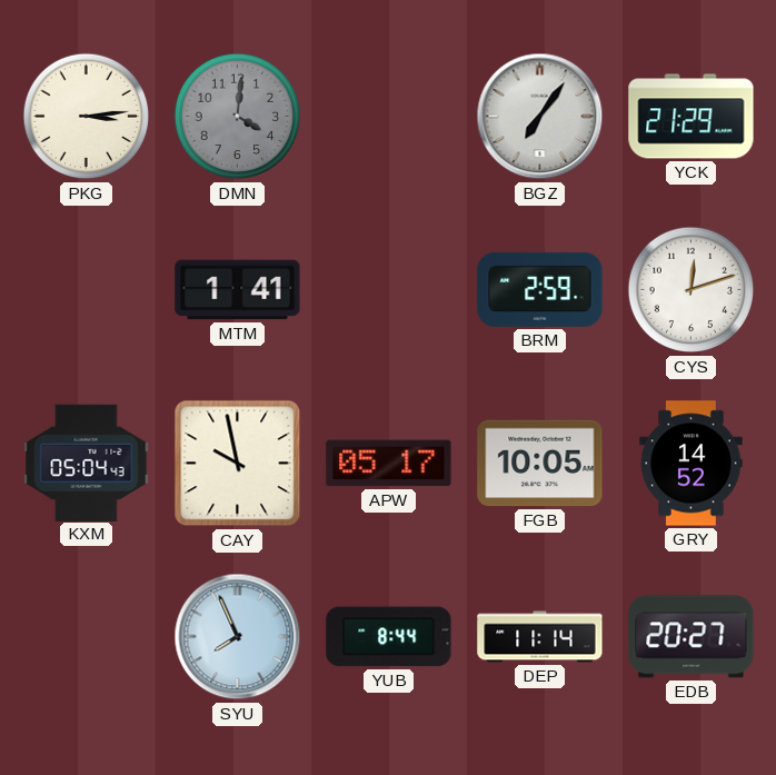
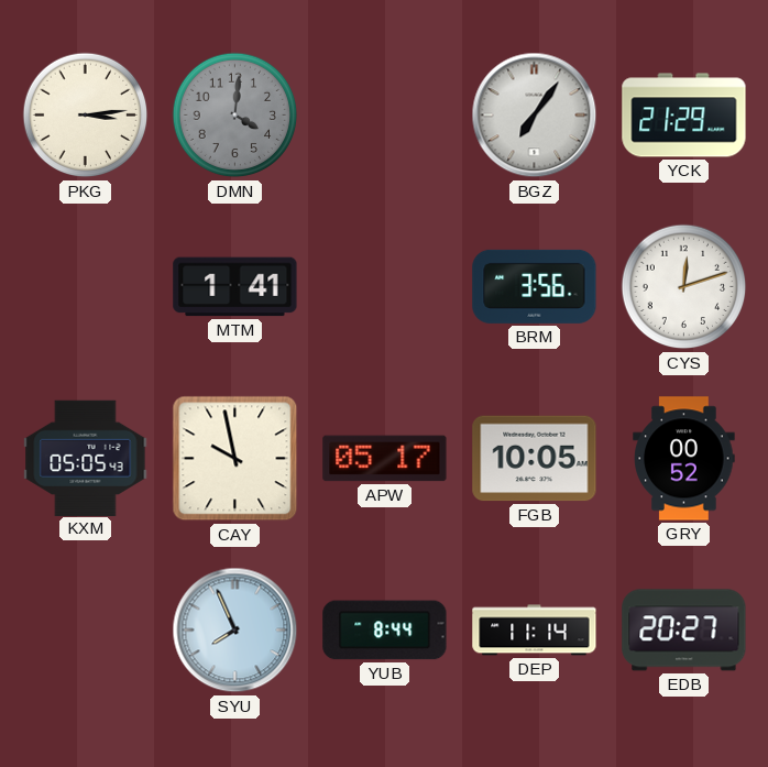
BRM: 2:59 -> 3:56 (535, 286)
KXM: 05:04 -> 05:05 (86, 458)
GRY: 14:52 -> 00:52 (684, 459)
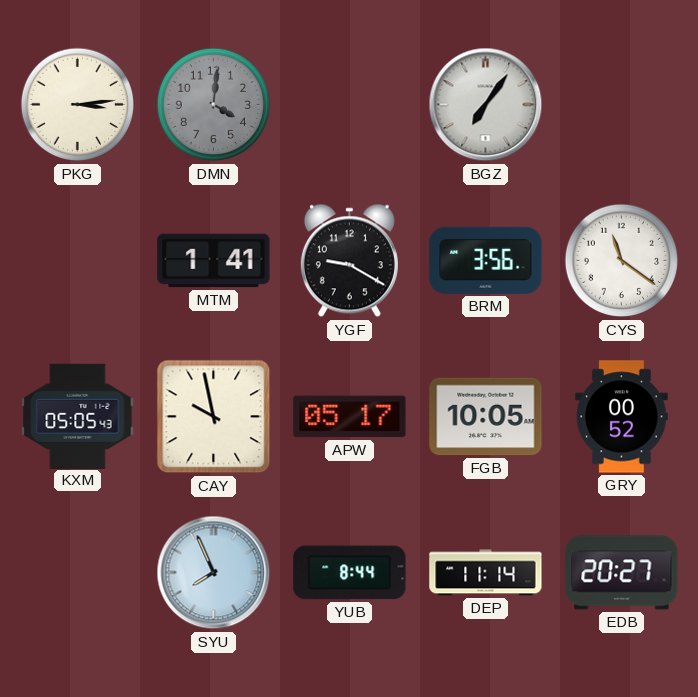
YCK: 21:29 -> none (684, 116)
YGF: none -> 9:20 (349, 261)
CYS: 12:12 -> 11:21 (622, 261)
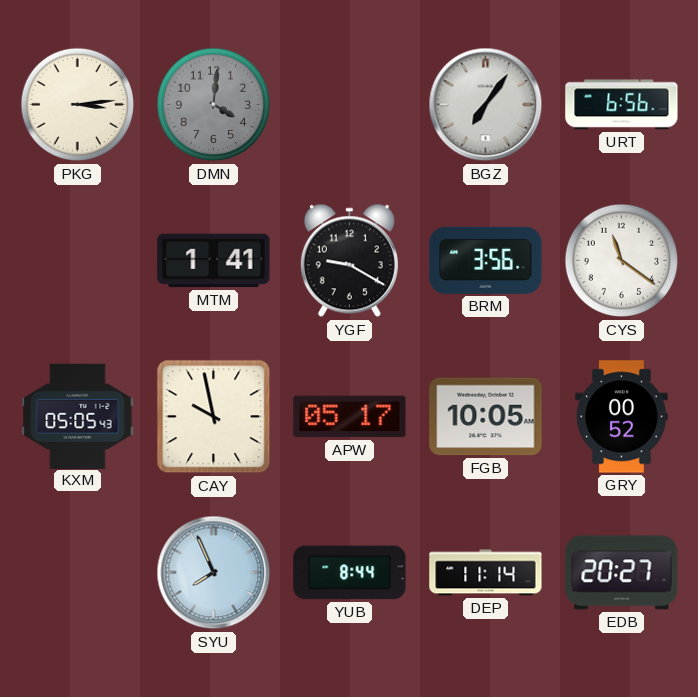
URT: none -> 6:56 (622, 105)
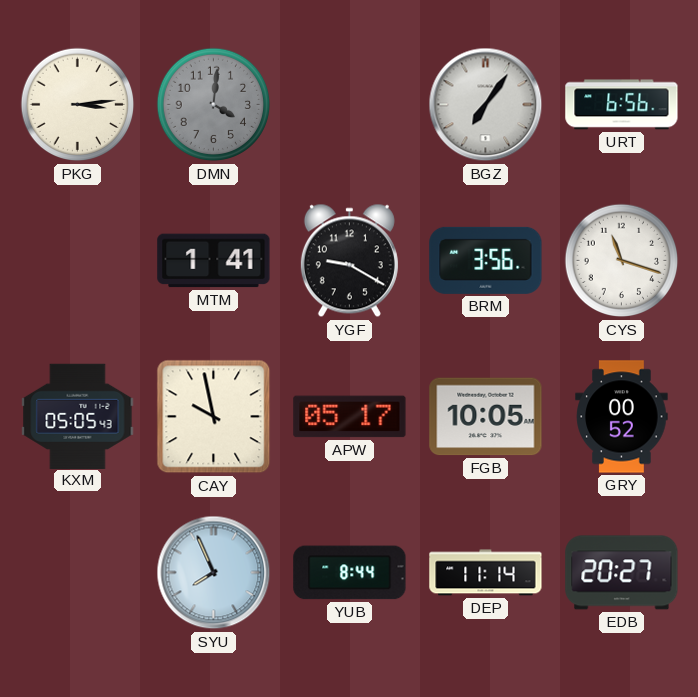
CYS: 11:21 -> 11:18 (622, 261)
